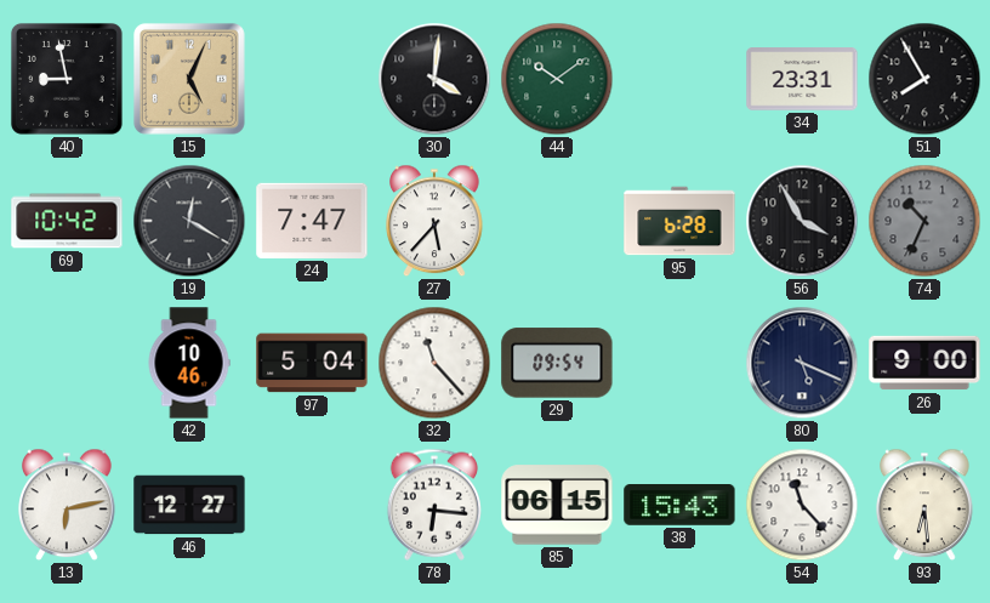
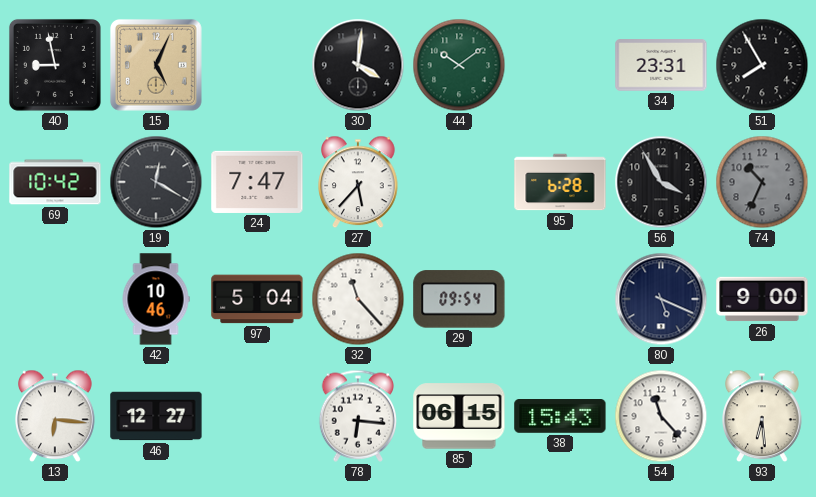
13: 6:13 -> 6:16 (56, 416)
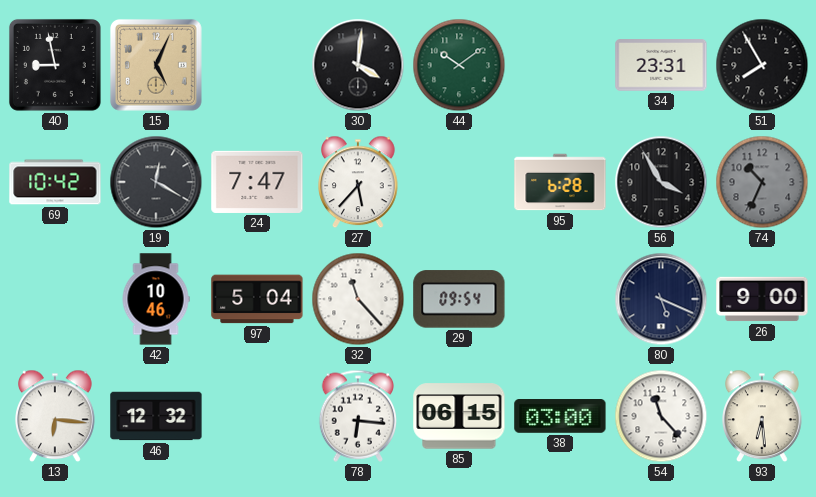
46: 12:27 -> 12:32 (156, 416)
38: 15:43 -> 03:00 (560, 417)
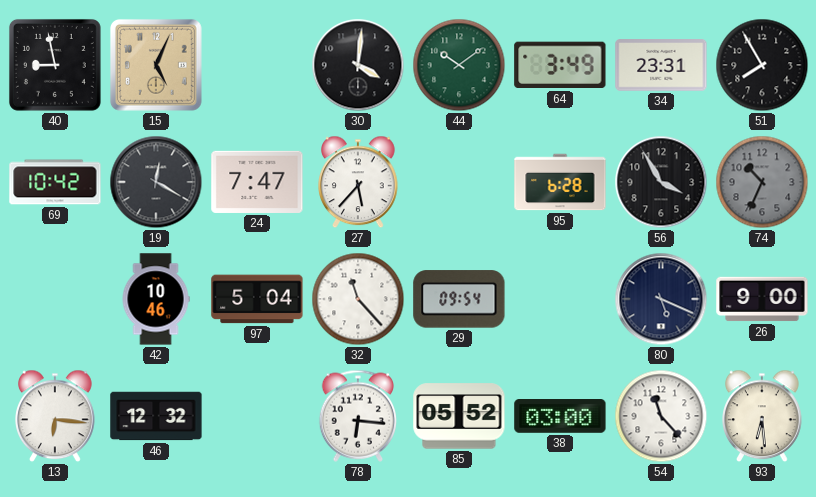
64: none -> 3:49 (560, 65)
85: 06:15 -> 05:52 (459, 416)
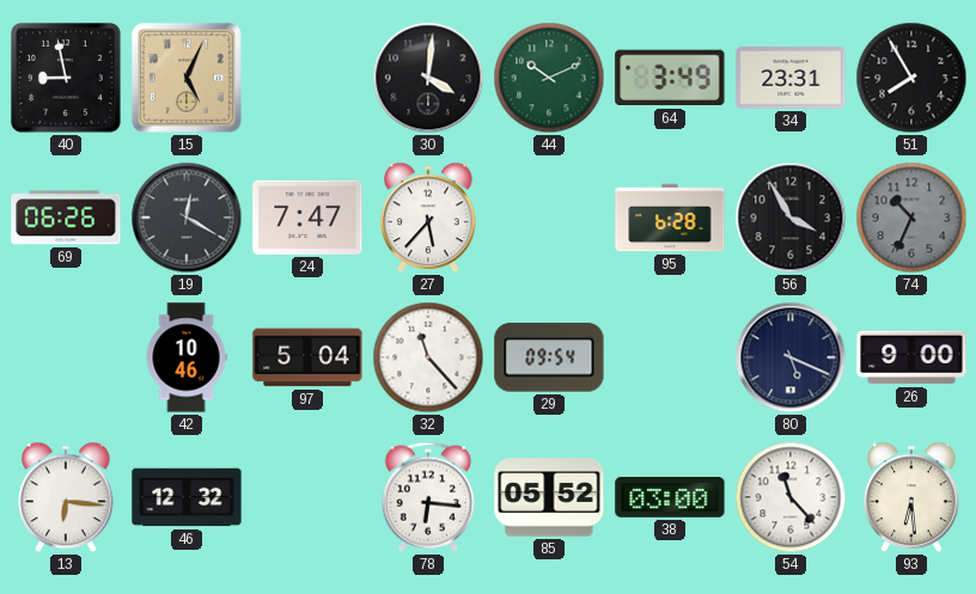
44: 10:09 -> 10:11 (549, 78)
69: 10:42 -> 06:26 (66, 218)
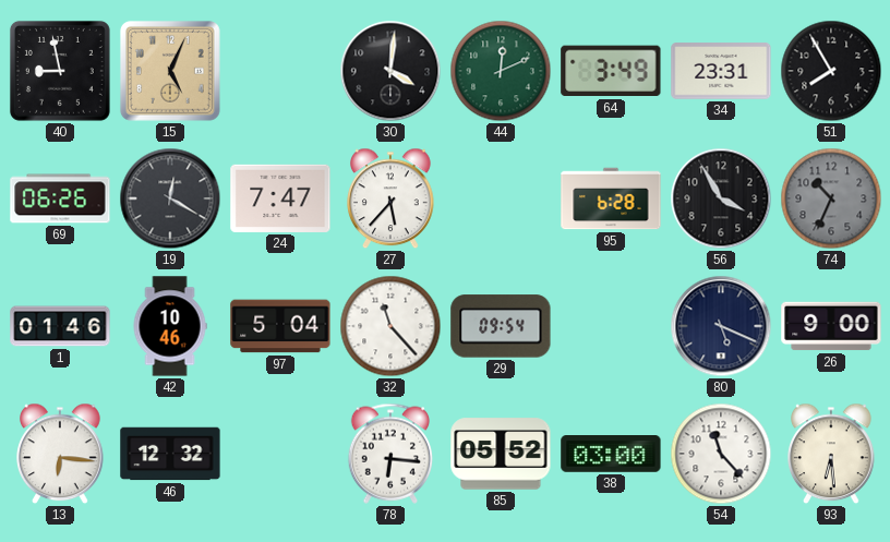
44: 10:11 -> 12:11 (501, 71)
1: none -> 01:46 (60, 326)
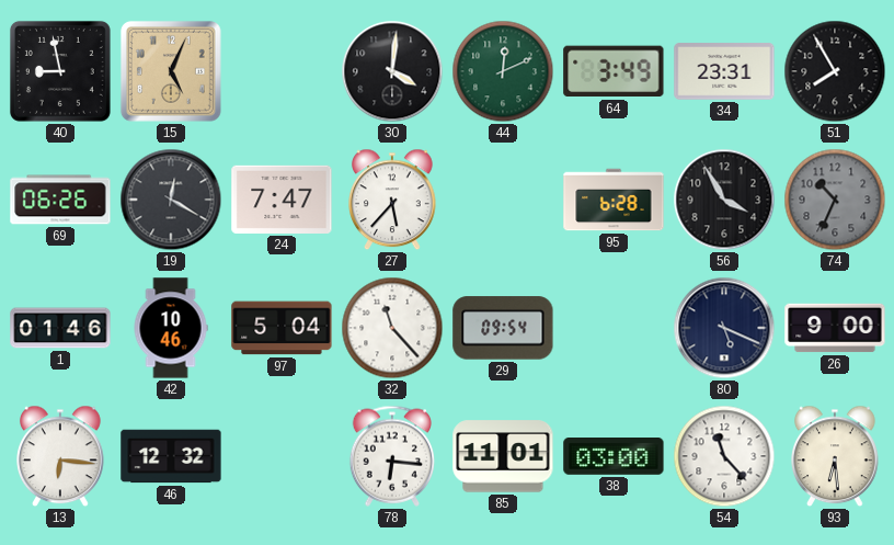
85: 05:52 -> 11:01 (503, 456)
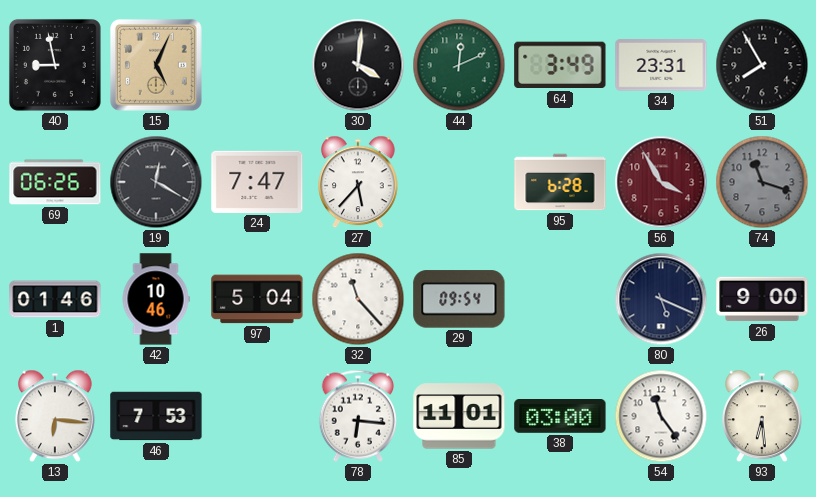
56 dial: black -> burgundy (661, 182)
74: 10:34 -> 11:18 (762, 182)
46: 12:32 -> 7:53 (156, 416)
54: 11:23 -> 11:24 (661, 416)
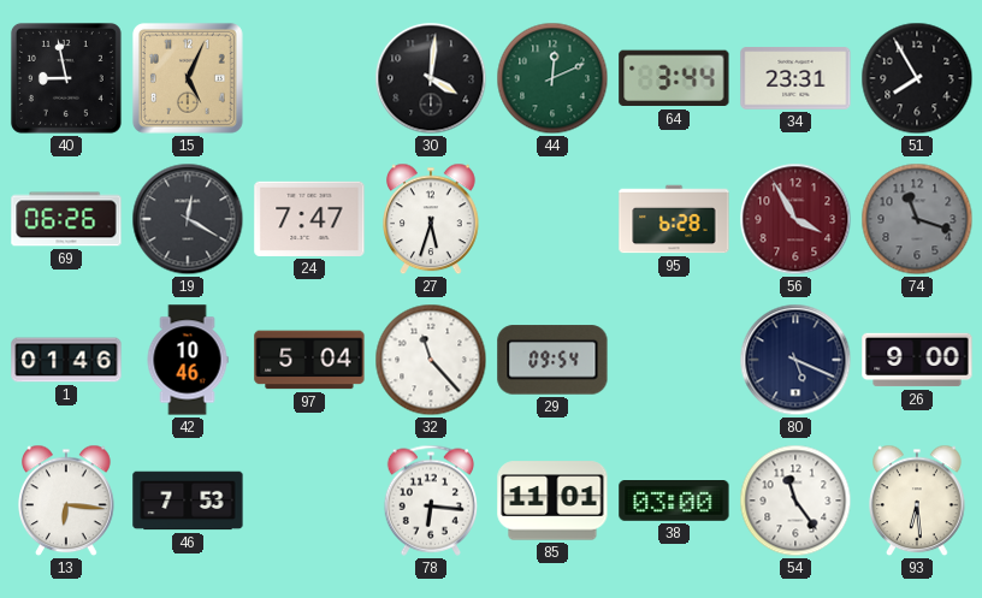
64: 3:49 -> 3:44 (674, 78)
27: 5:37 -> 5:33 (432, 219)
